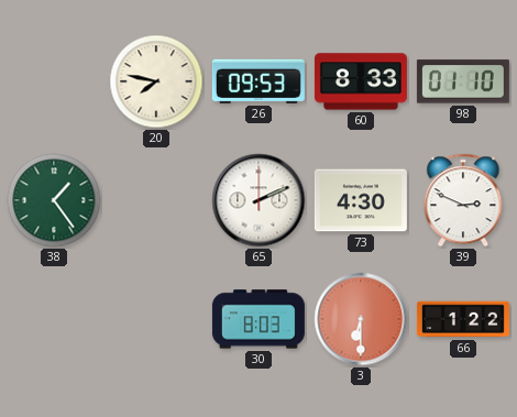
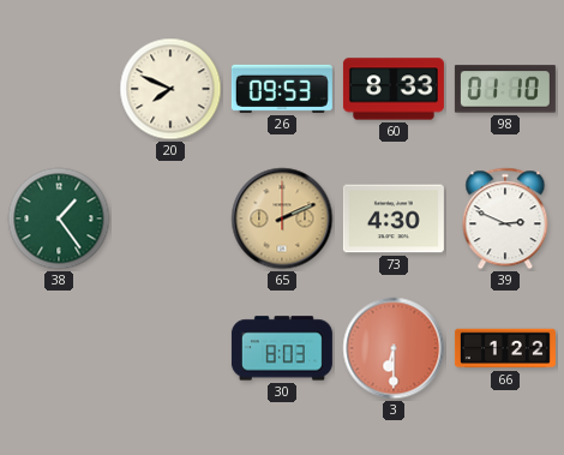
20: 7:47 -> 7:49 (170, 89)
65 dial: white -> champagne (282, 218)
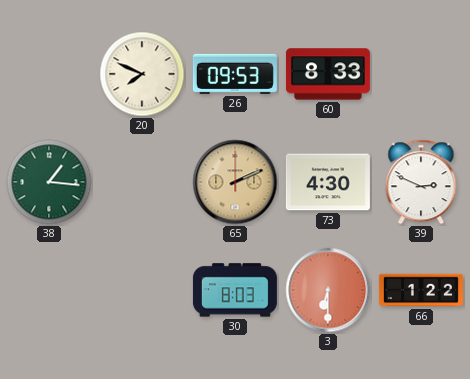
98: 01:10 -> none (505, 89)
38: 1:24 -> 1:16 (49, 182)
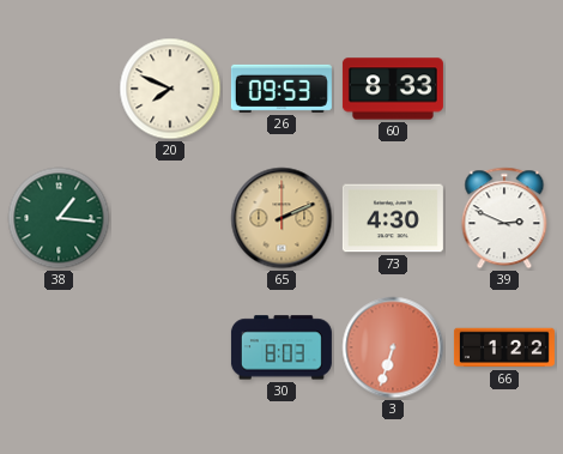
3: 6:30 -> 6:33 (393, 347)
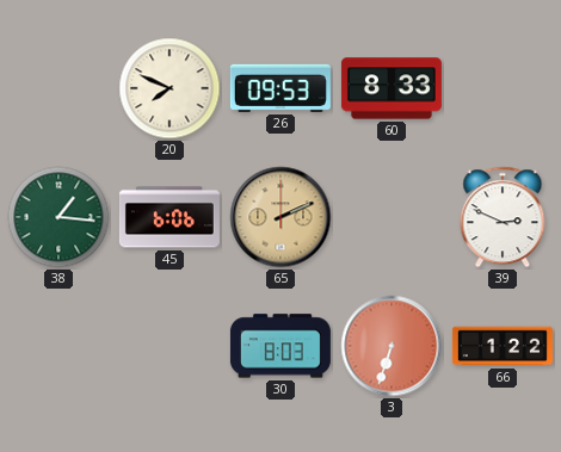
45: none -> 6:06 (169, 217)
73: 4:30 -> none (393, 218)
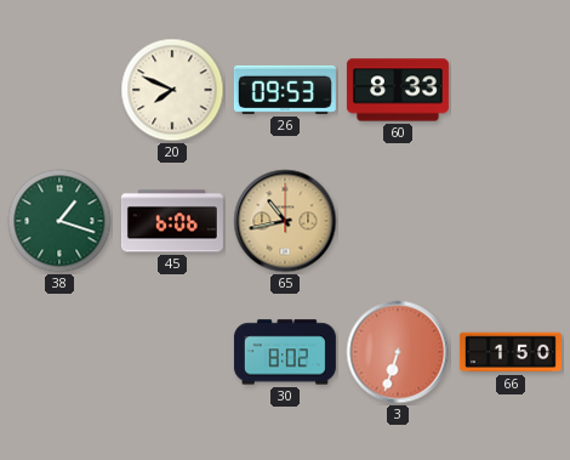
38: 1:16 -> 1:18 (59, 221)
65: 2:11 -> 10:43 (285, 221)
39: 2:49 -> none (503, 217)
30: 8:03 -> 8:02 (285, 352)
66: 1:22 -> 1:50 (511, 352)
